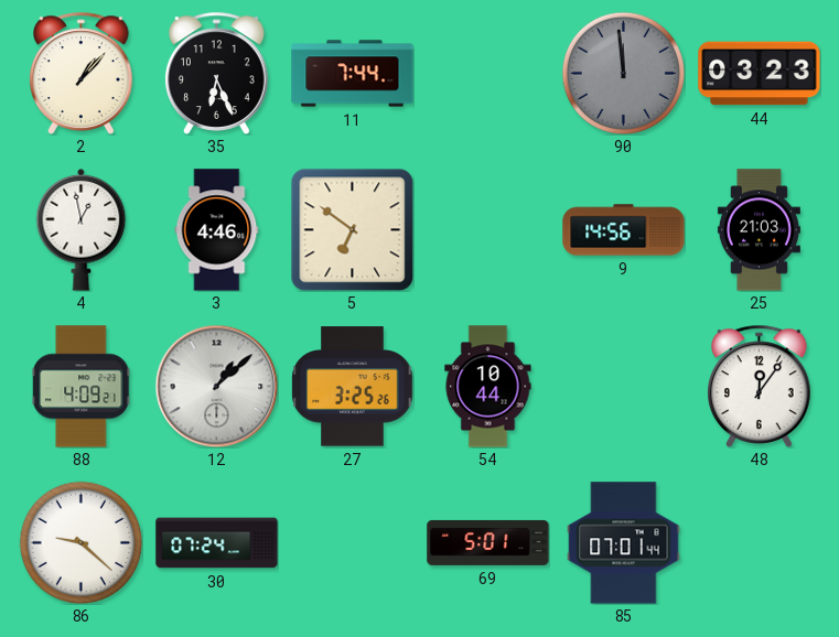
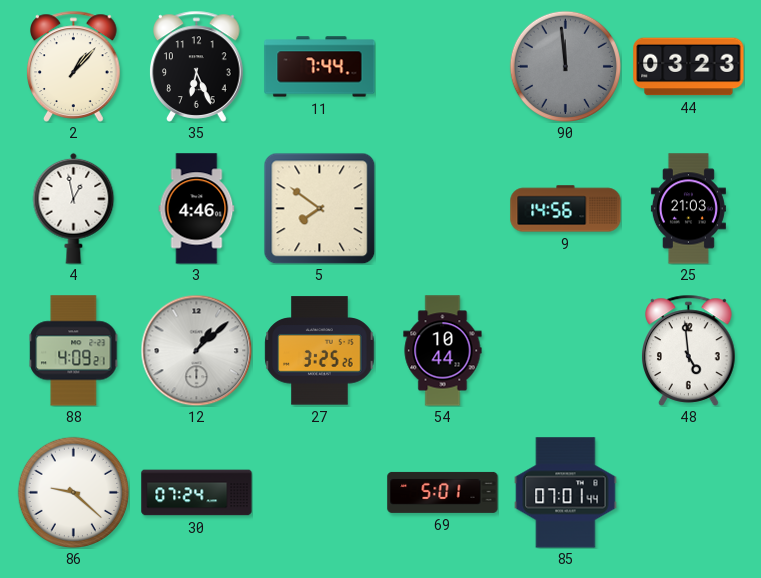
5: 6:51 -> 7:51 (319, 208)
48: 12:06 -> 4:59 (689, 350)
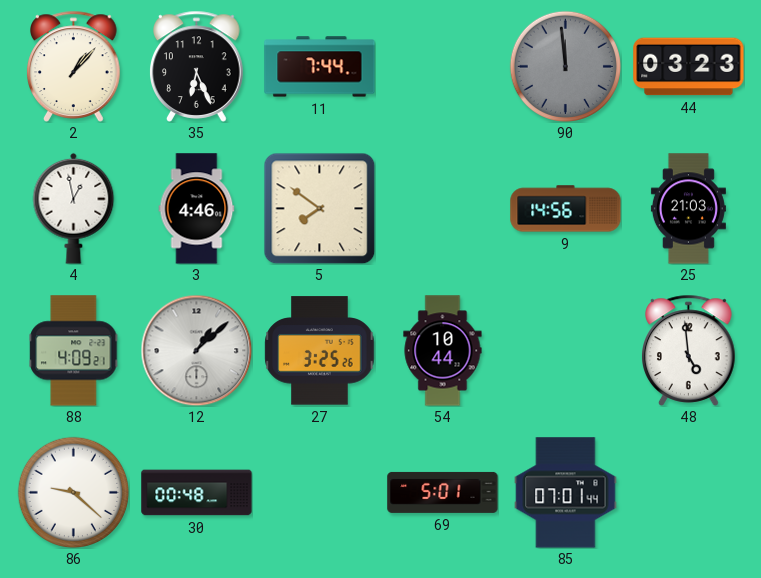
30: 07:24 -> 00:48 (197, 493)
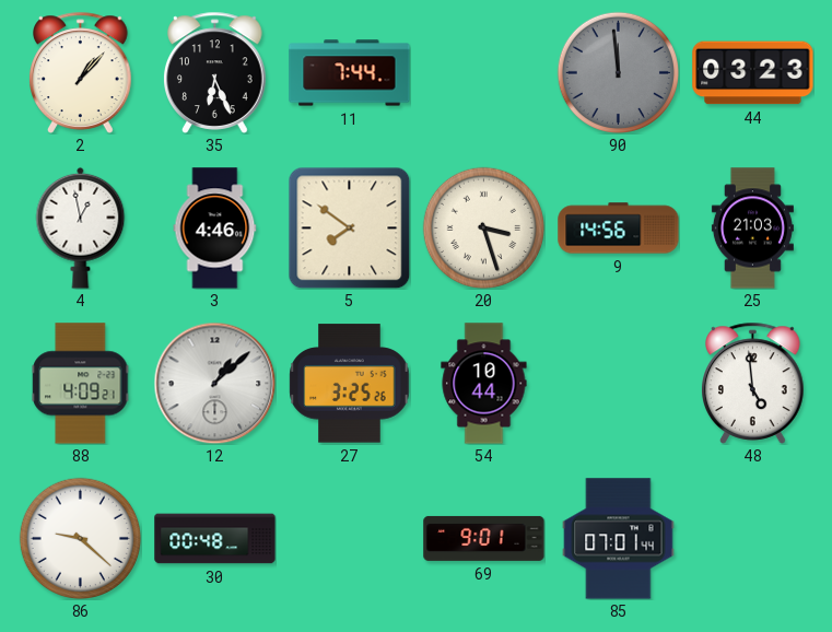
20: none -> 3:27 (483, 227)
69: 5:01 -> 9:01 (484, 538)
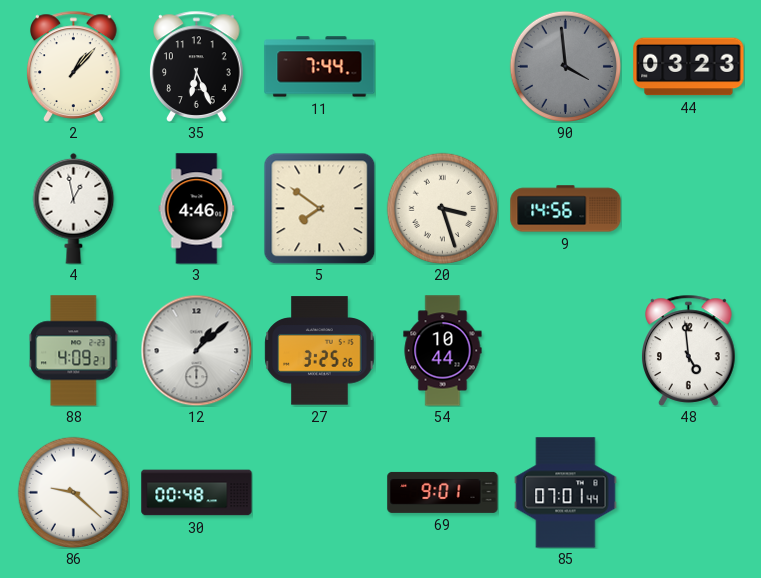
90: 11:59 -> 3:59 (565, 66)
25: 21:03 -> none (752, 229)
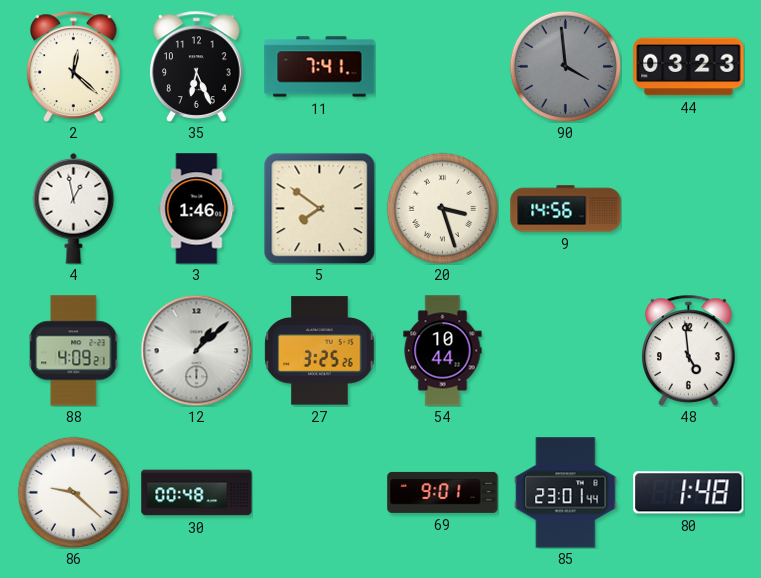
2: 1:07 -> 12:22 (74, 66)
11: 7:44 -> 7:41 (320, 67)
3: 4:46 -> 1:46 (197, 209)
85: 07:01 -> 23:01 (566, 493)
80: none -> 1:48 (689, 493)
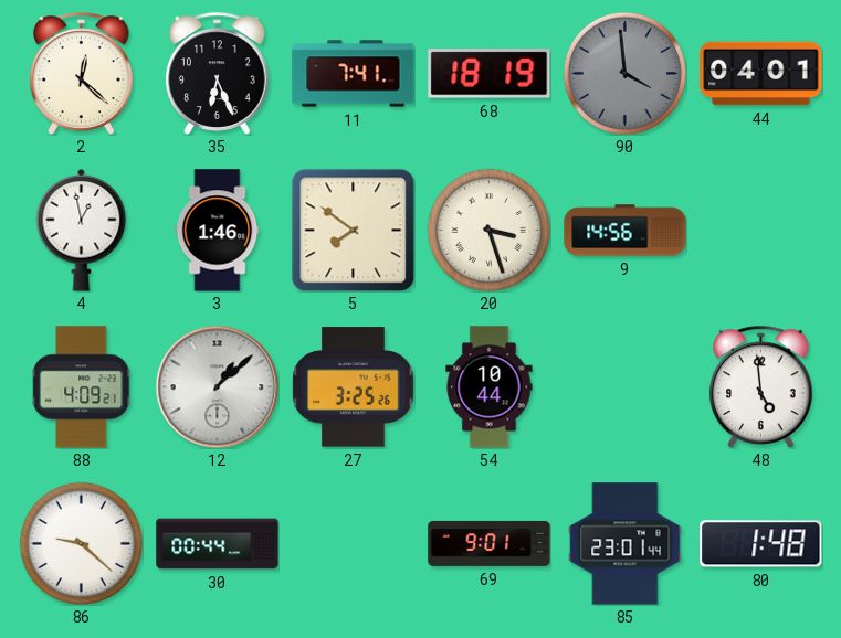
68: none -> 18:19 (490, 74)
44: 03:23 -> 04:01 (761, 74)
30: 00:48 -> 00:44 (218, 544)
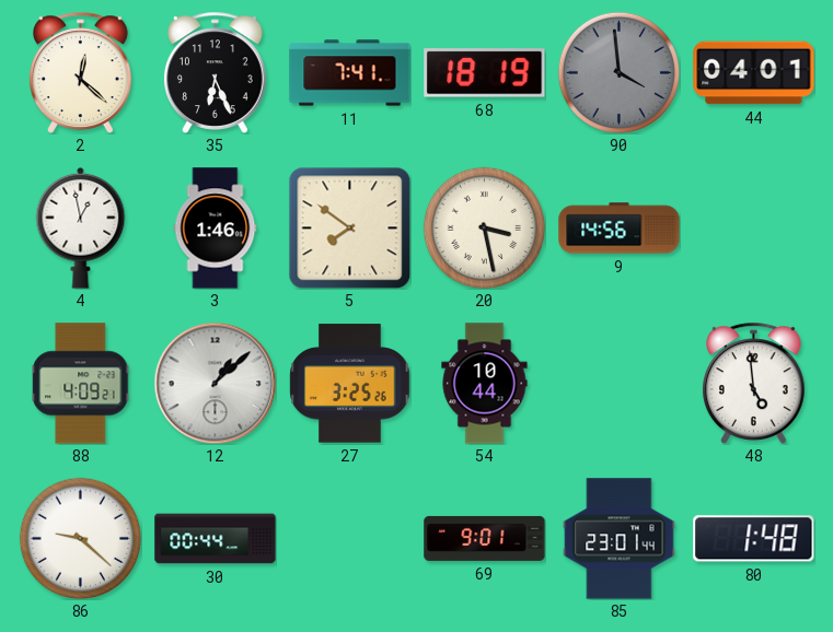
20: 3:27 -> 3:28 (484, 227)
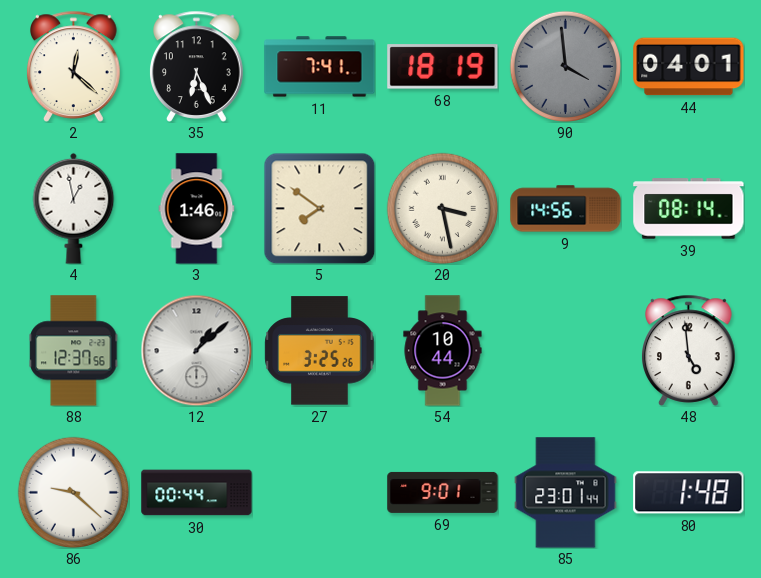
39: none -> 08:14 (689, 209)
88: 4:09 -> 12:37 (74, 351)
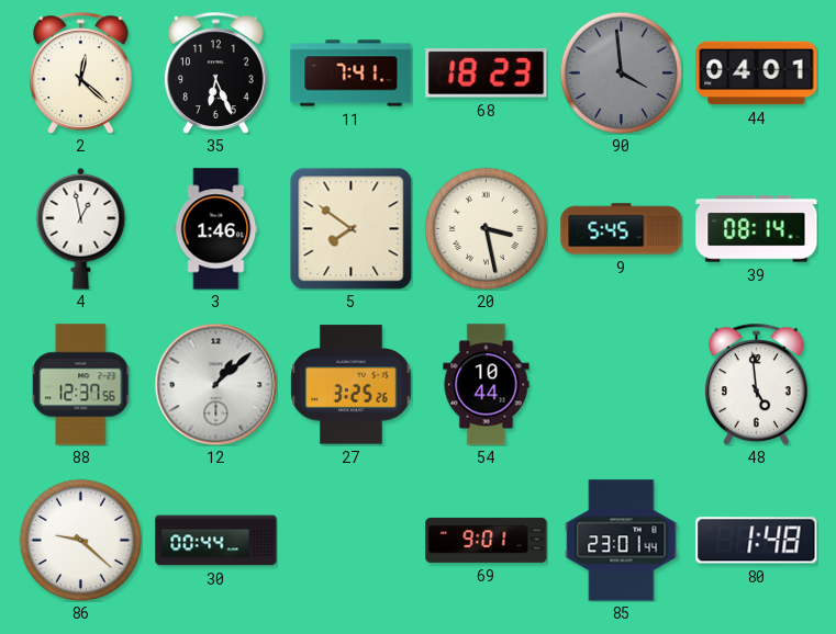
68: 18:19 -> 18:23 (487, 73)
9: 14:56 -> 5:45 (622, 229)
